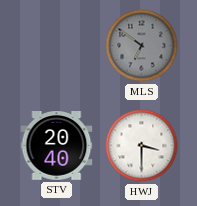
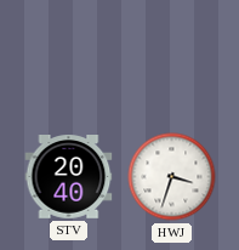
MLS: 6:51 -> none (142, 46)
HWJ: 3:30 -> 3:33 (172, 177)
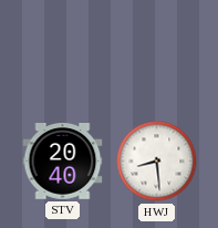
HWJ: 3:33 -> 8:29 (157, 162)
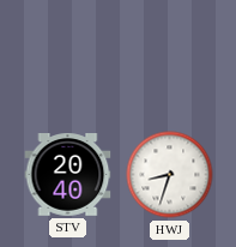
HWJ: 8:29 -> 8:33 (170, 175)
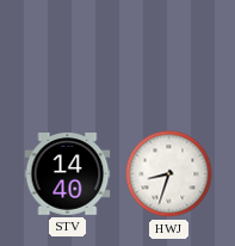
STV: 20:40 -> 14:40 (68, 174)
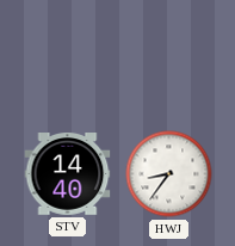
HWJ: 8:33 -> 8:36 (169, 174)
